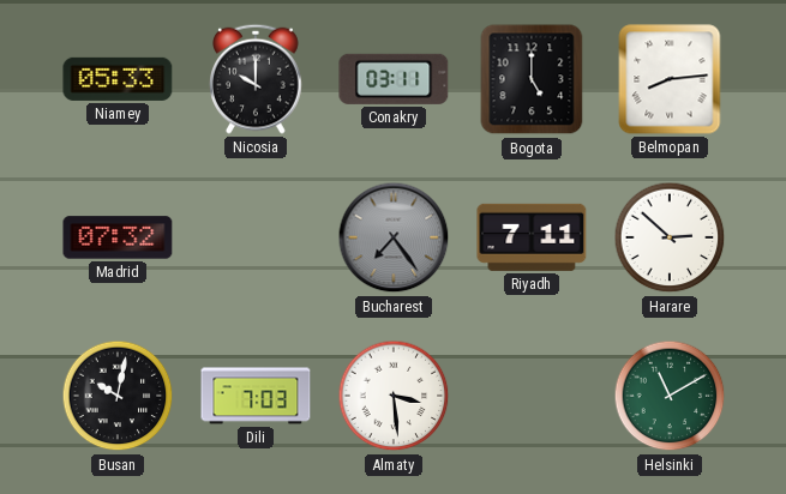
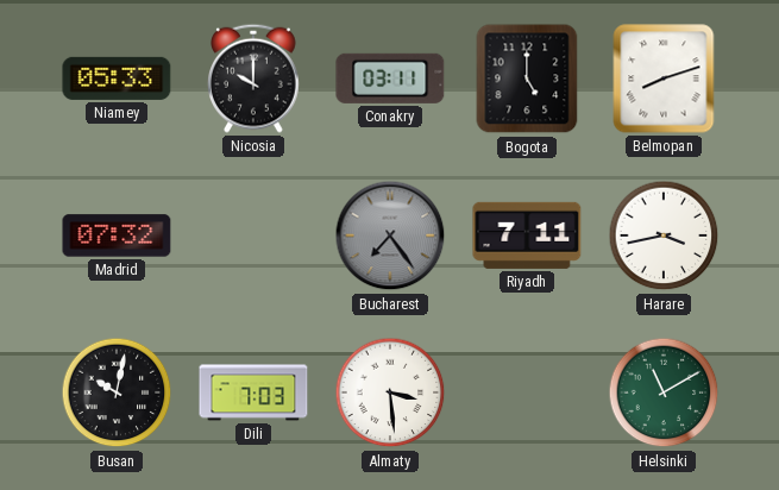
Belmopan: 8:14 -> 8:12 (664, 78)
Harare: 2:52 -> 3:43 (664, 235)
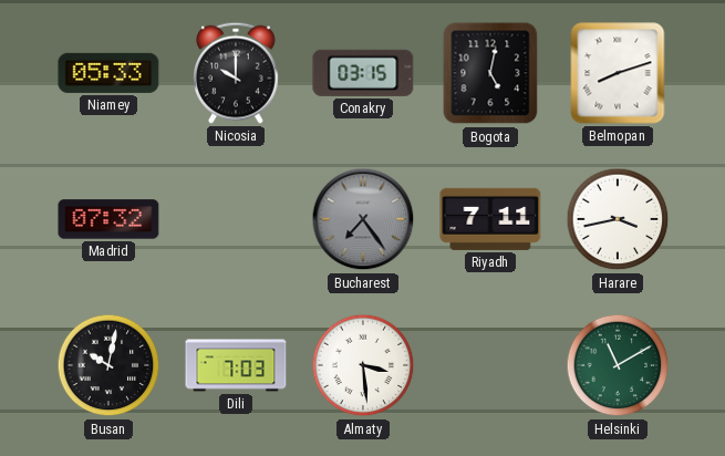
Conakry: 03:11 -> 03:15 (363, 73)
Bogota: 5:00 -> 5:02 (490, 73)
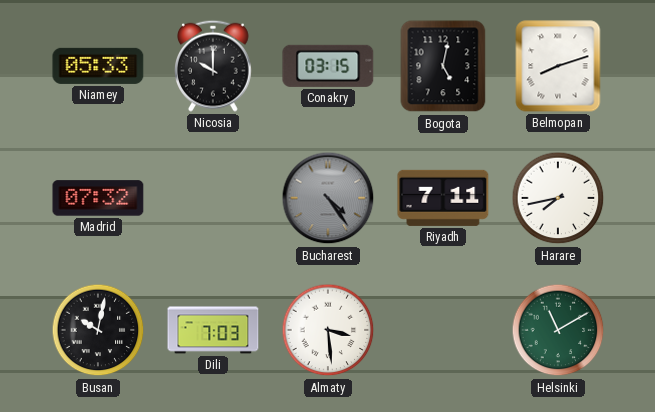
Bucharest: 7:24 -> 4:24 (328, 198)
Harare: 3:43 -> 7:43 (558, 198)
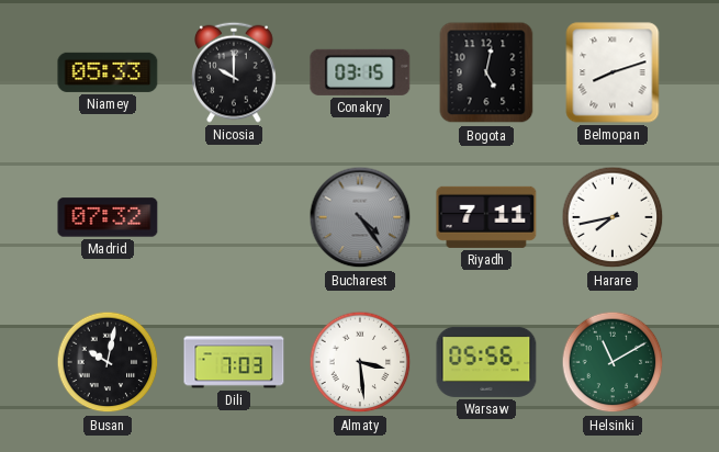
Warsaw: none -> 05:56 (486, 362)
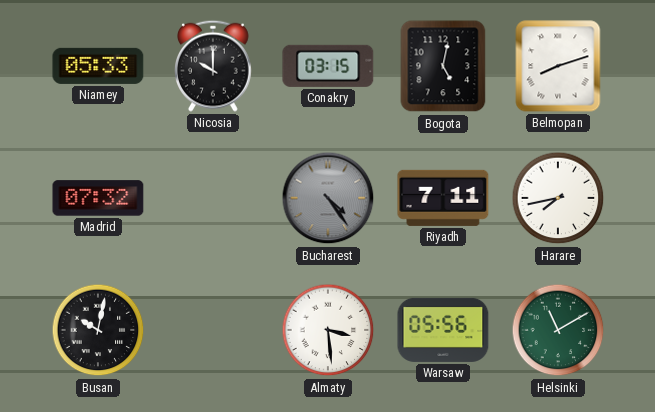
Dili: 7:03 -> none (234, 362)
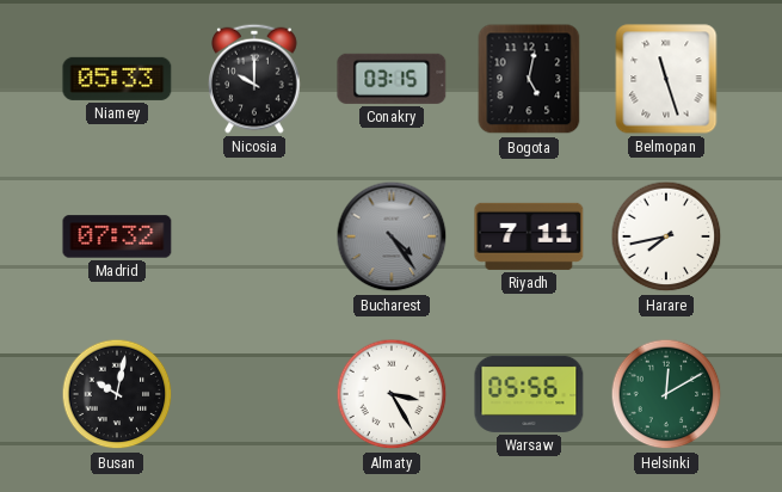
Belmopan: 8:12 -> 11:27 (666, 79)
Almaty: 3:29 -> 3:25 (392, 394)
Helsinki: 11:10 -> 12:10 (666, 394)
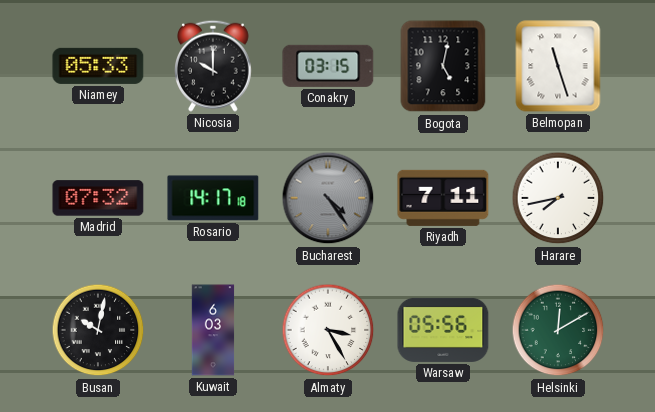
Rosario: none -> 14:17 (213, 198)
Kuwait: none -> 6:03 (213, 330)
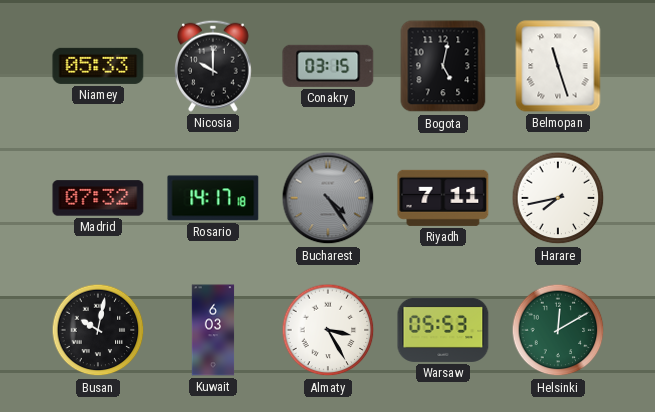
Warsaw: 05:56 -> 05:53 (443, 330)
